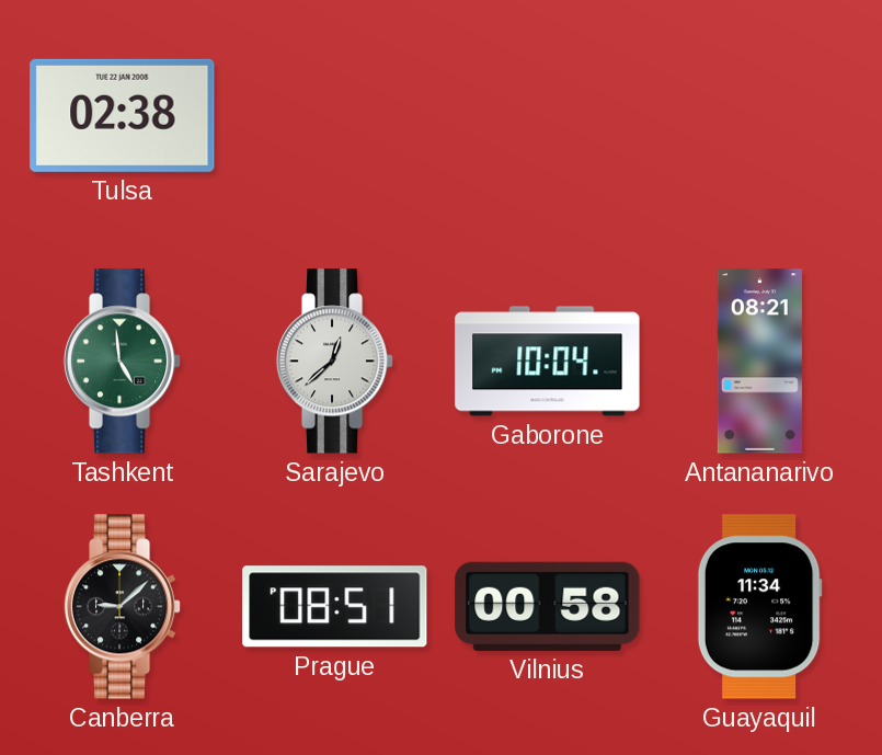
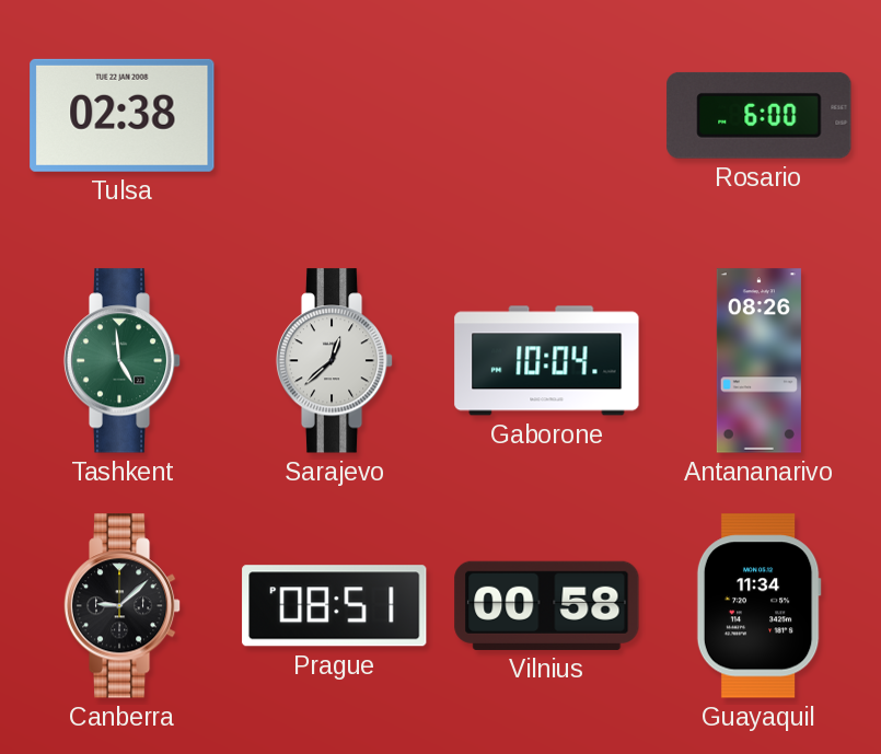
Rosario: none -> 6:00 (760, 115)
Antananarivo: 08:21 -> 08:26 (758, 361)
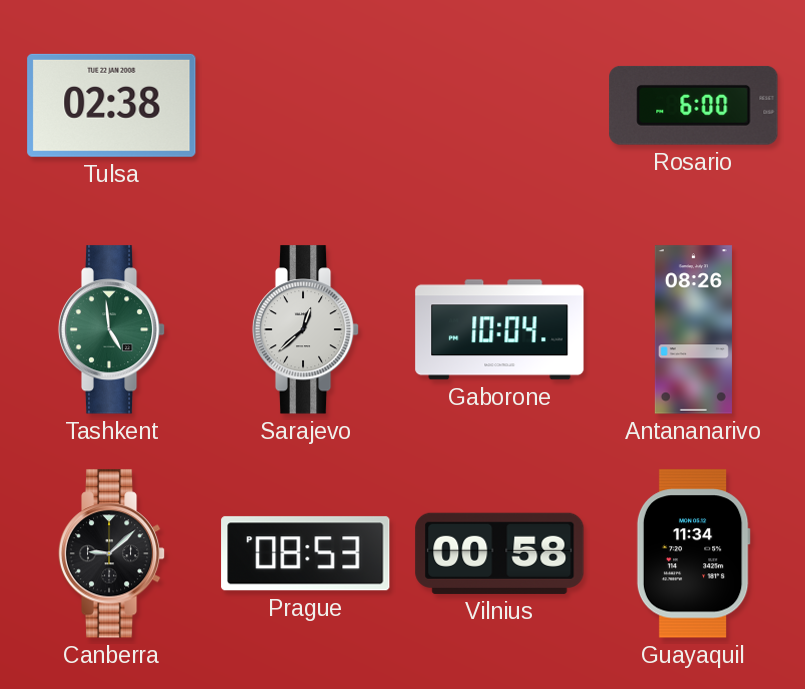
Prague: 08:51 -> 08:53 (306, 554)
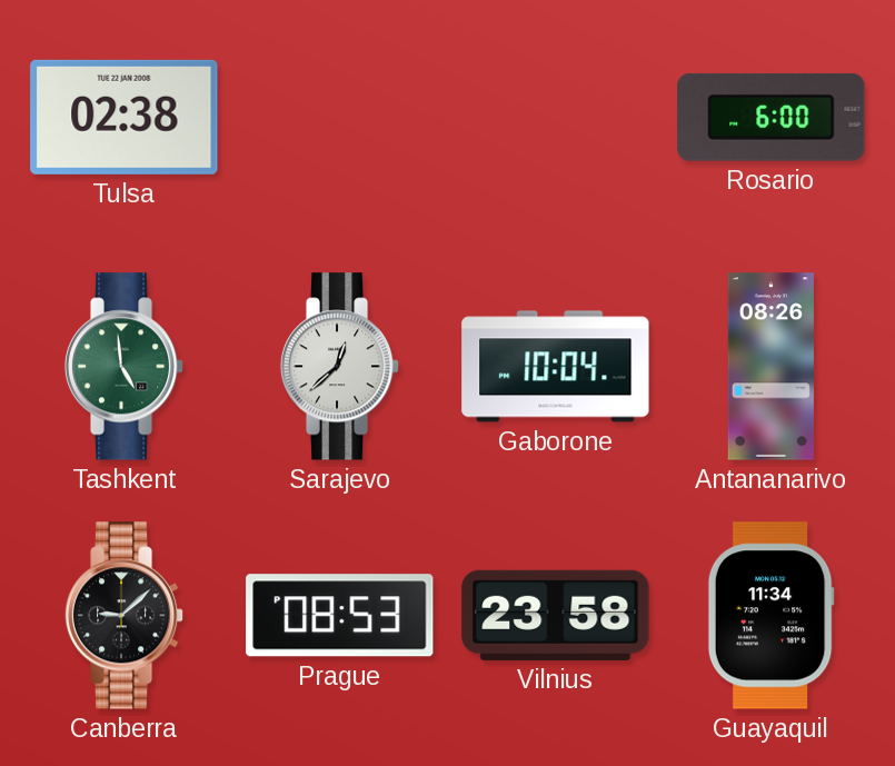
Vilnius: 00:58 -> 23:58 (556, 615)
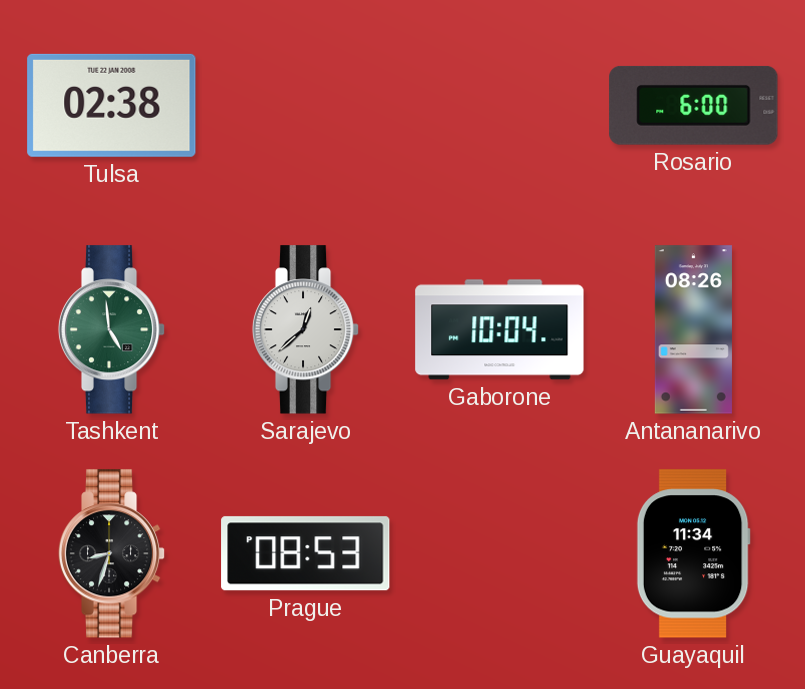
Canberra: 9:08 -> 8:33 (112, 554)
Vilnius: 23:58 -> none (556, 615)
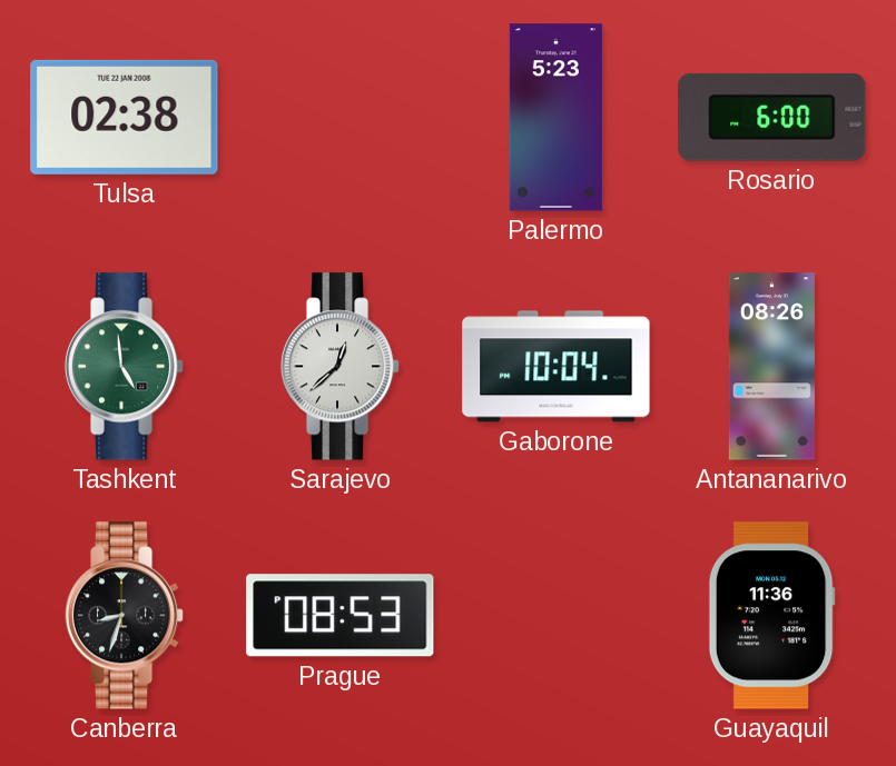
Palermo: none -> 5:23 (555, 118)
Guayaquil: 11:34 -> 11:36 (771, 616)
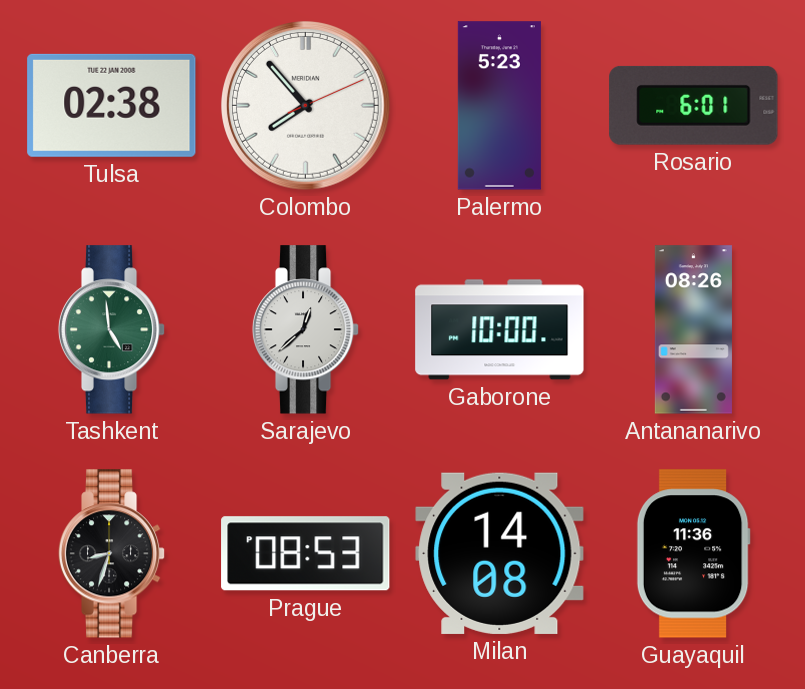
Colombo: none -> 7:53 (306, 106)
Rosario: 6:00 -> 6:01 (694, 105)
Gaborone: 10:04 -> 10:00 (500, 330)
Milan: none -> 14:08 (500, 553)
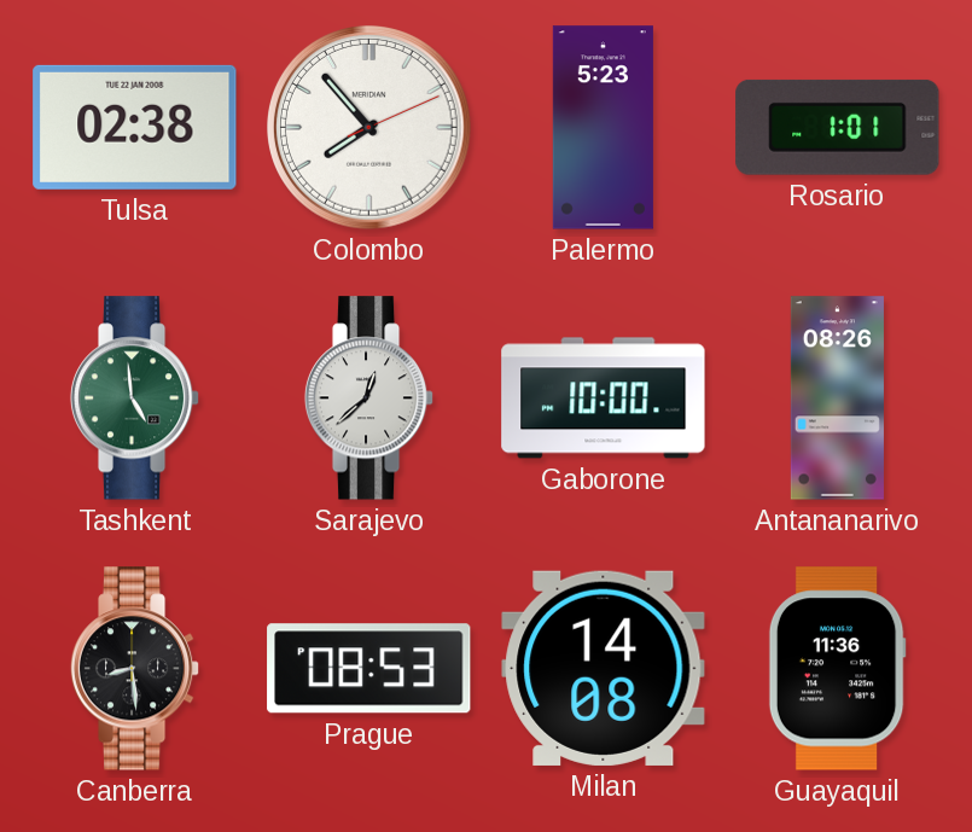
Rosario: 6:01 -> 1:01 (838, 127)
Canberra: 8:33 -> 8:29 (135, 669)
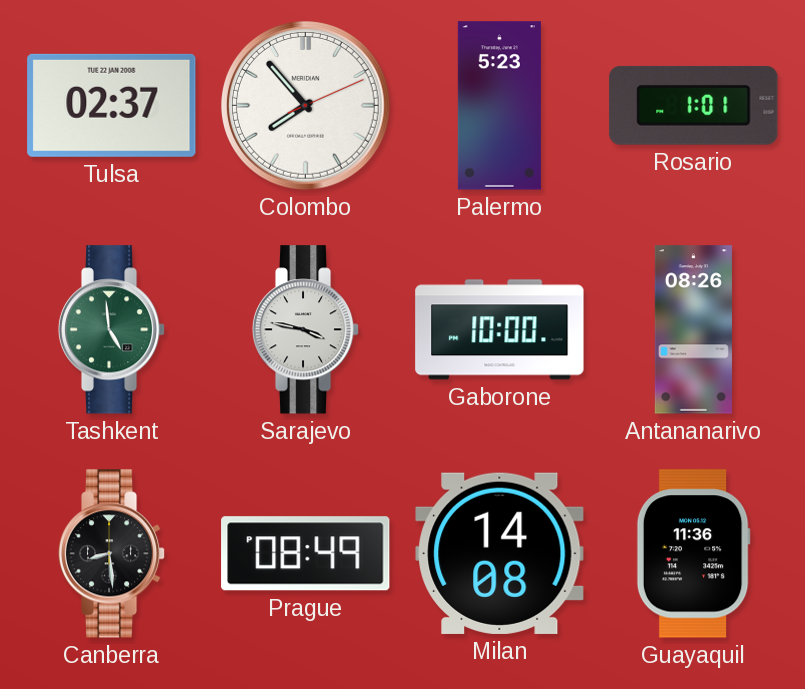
Tulsa: 02:38 -> 02:37 (112, 105)
Sarajevo: 12:38 -> 3:47 (306, 330)
Prague: 08:53 -> 08:49 (306, 554)
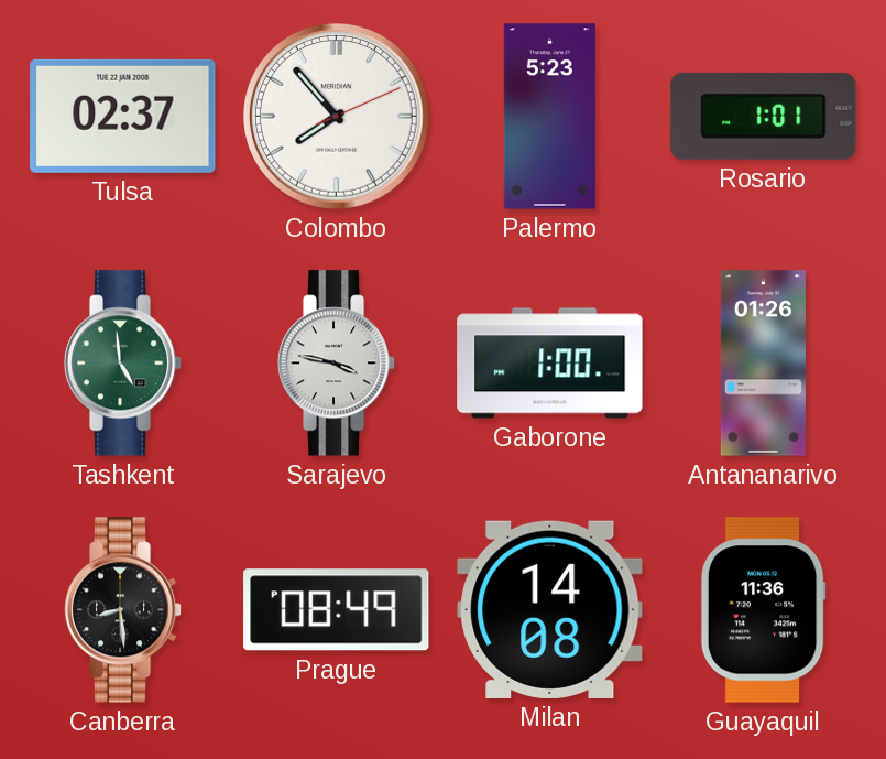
Gaborone: 10:00 -> 1:00 (550, 364)
Antananarivo: 08:26 -> 01:26 (763, 364)
